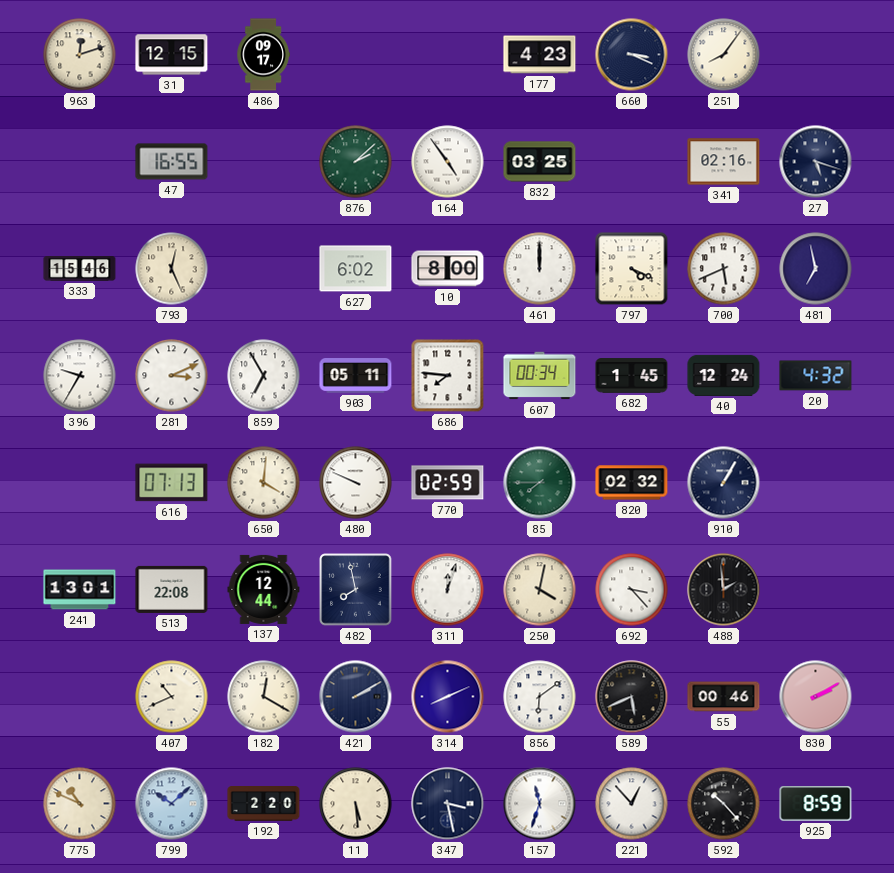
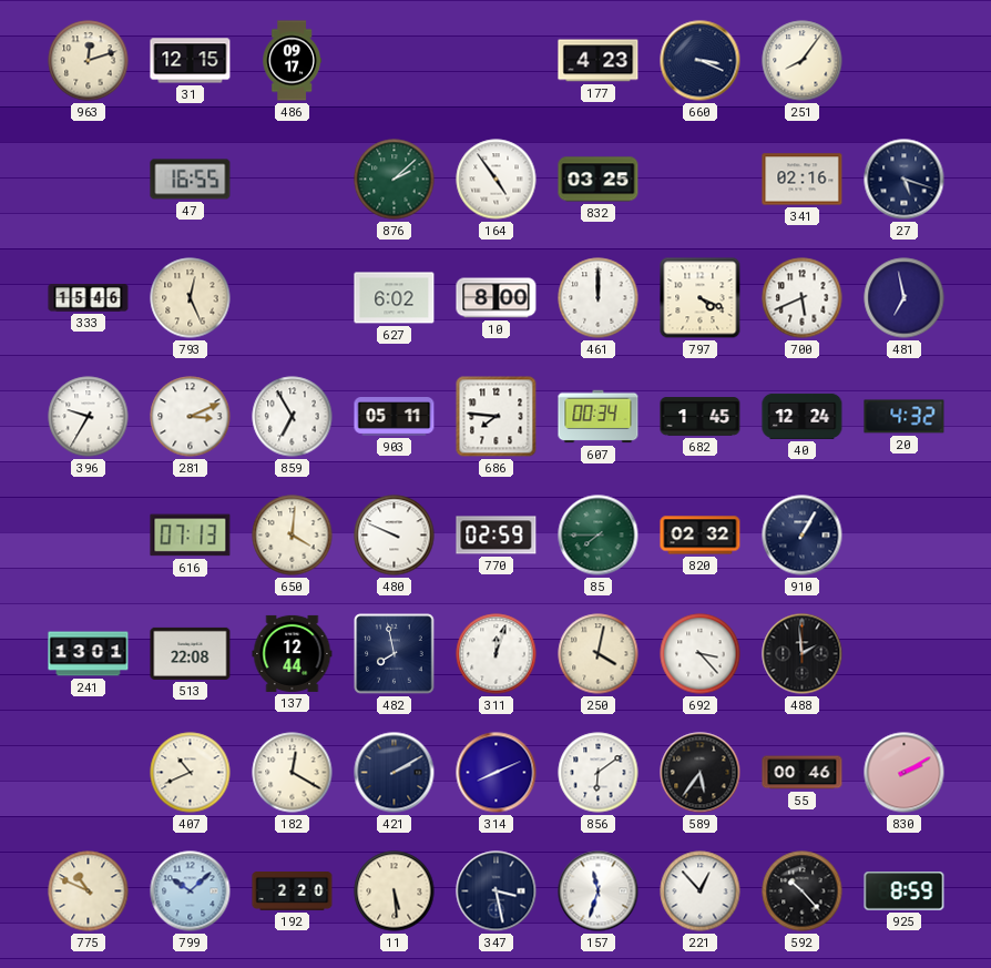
589: 5:41 -> 5:36 (701, 773)
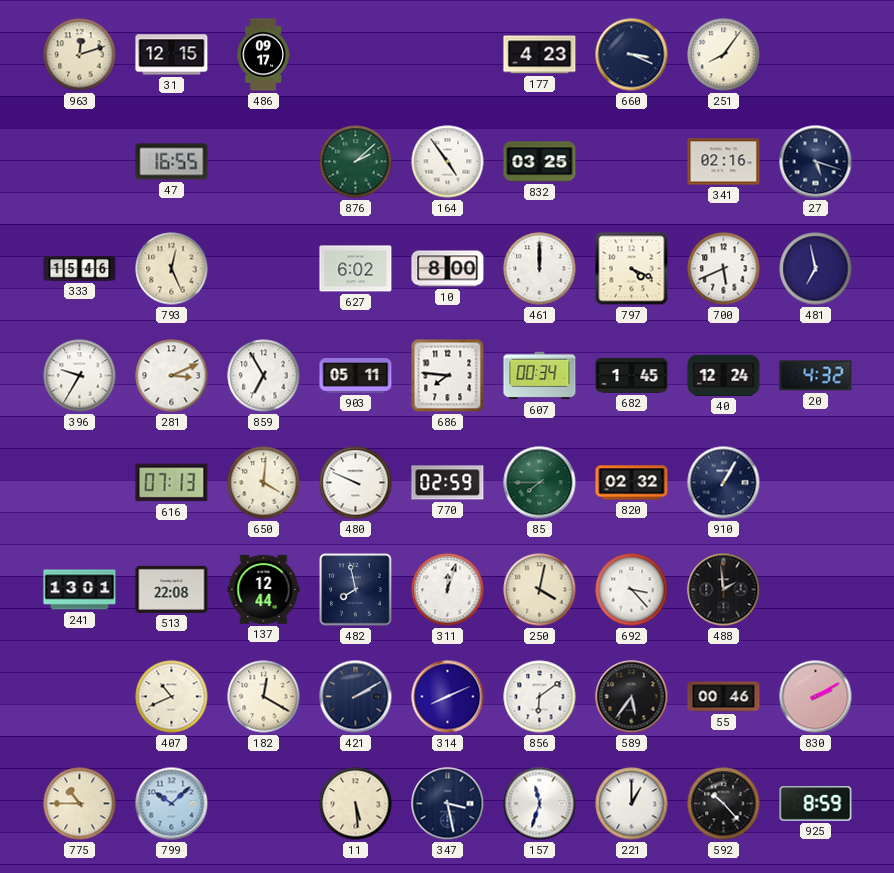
775: 10:49 -> 10:45 (80, 804)
192: 2:20 -> none (293, 891)
221: 12:53 -> 1:00 (632, 804)
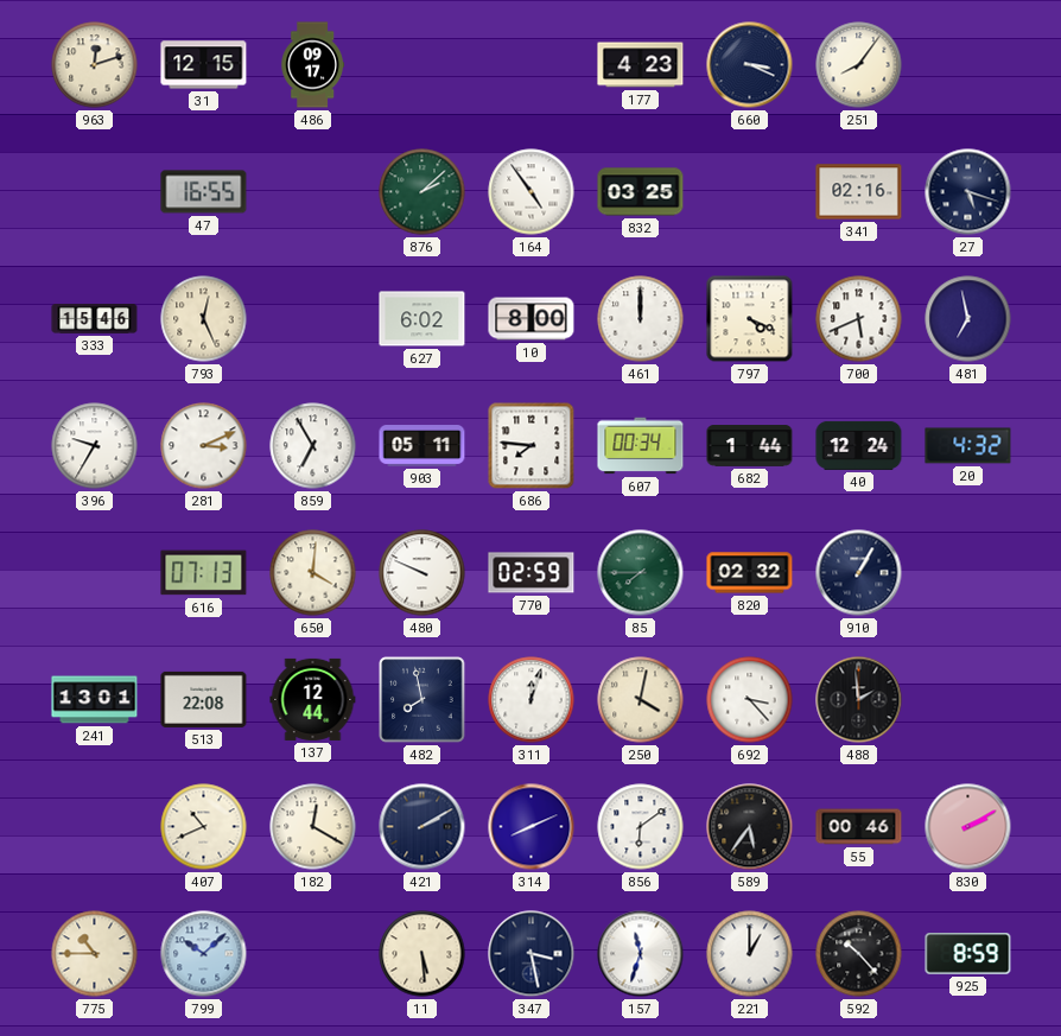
682: 1:45 -> 1:44 (750, 446)
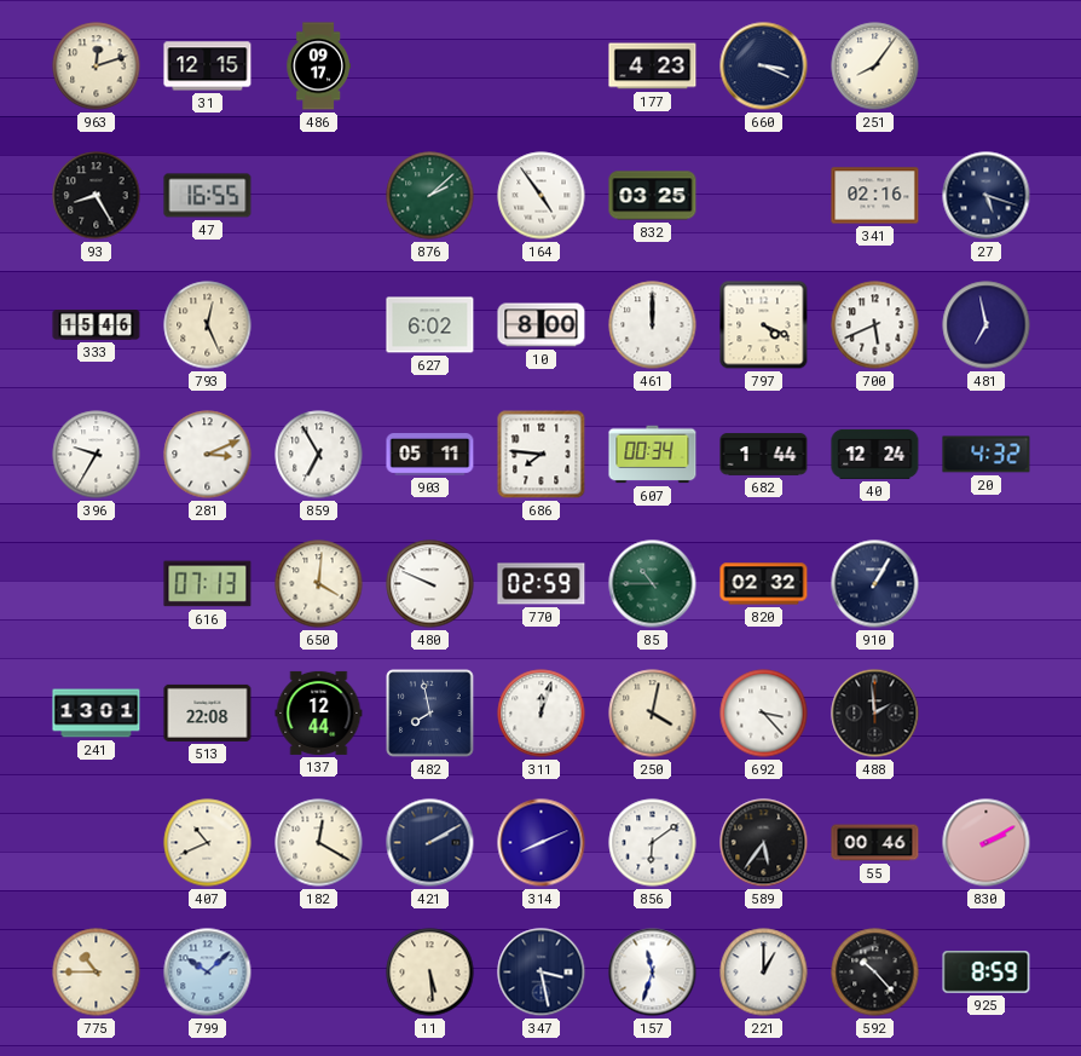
93: none -> 8:25 (97, 196)
85: 7:45 -> 10:45 (653, 584)
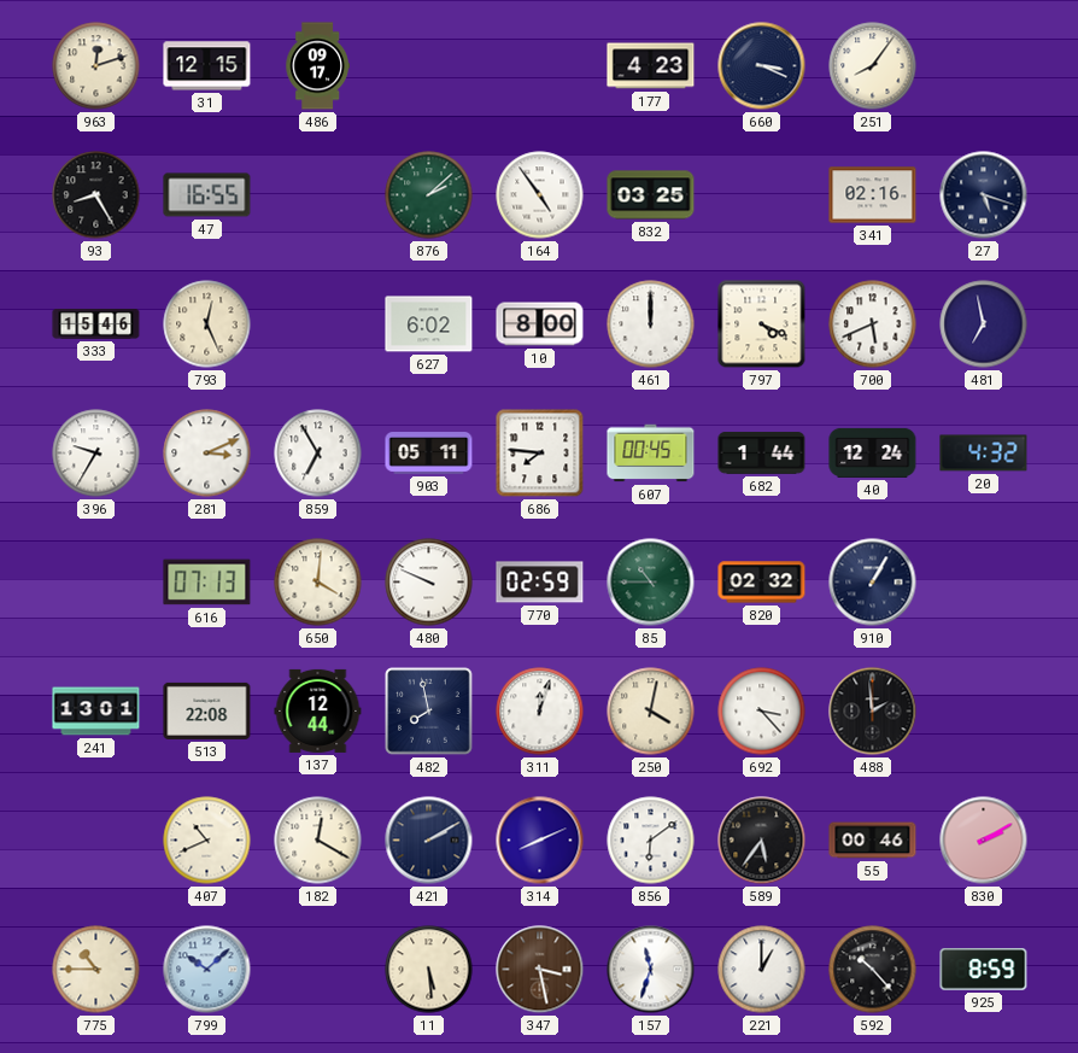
607: 00:34 -> 00:45 (651, 454)
347 dial: navy -> brown (540, 970)
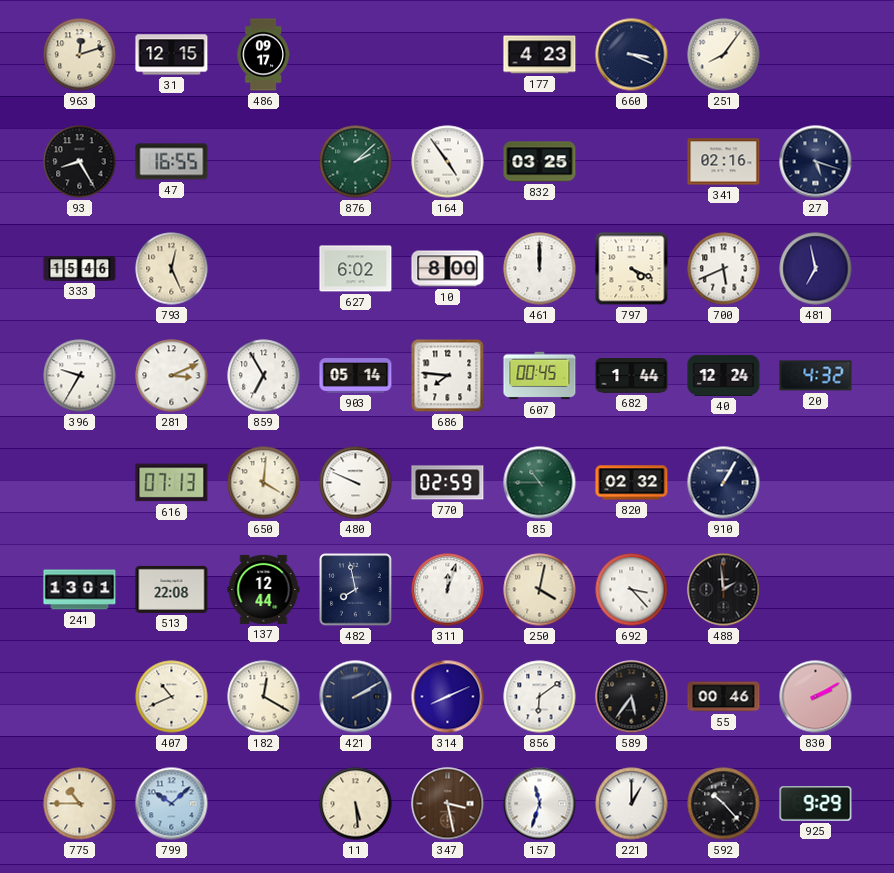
903: 05:11 -> 05:14 (356, 376)
925: 8:59 -> 9:29 (816, 804)
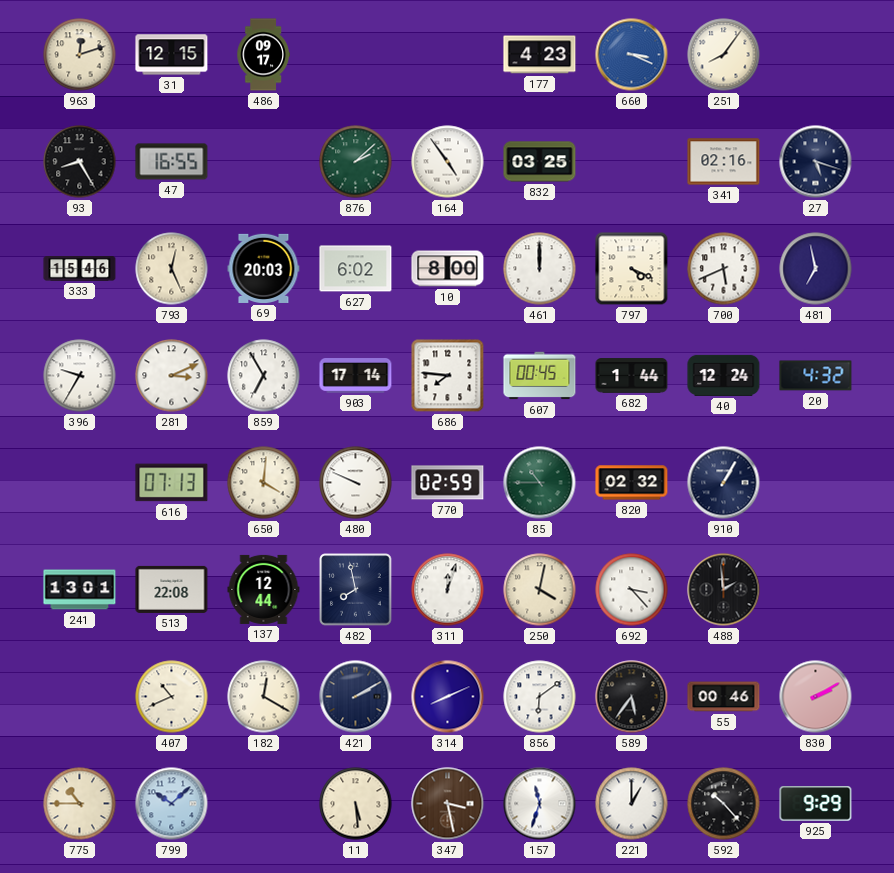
660 dial: navy -> blue (632, 55)
69: none -> 20:03 (264, 268)
903: 05:14 -> 17:14 (356, 376)
